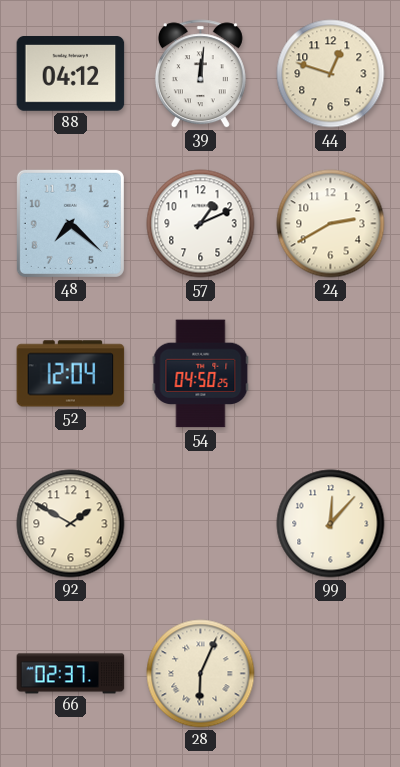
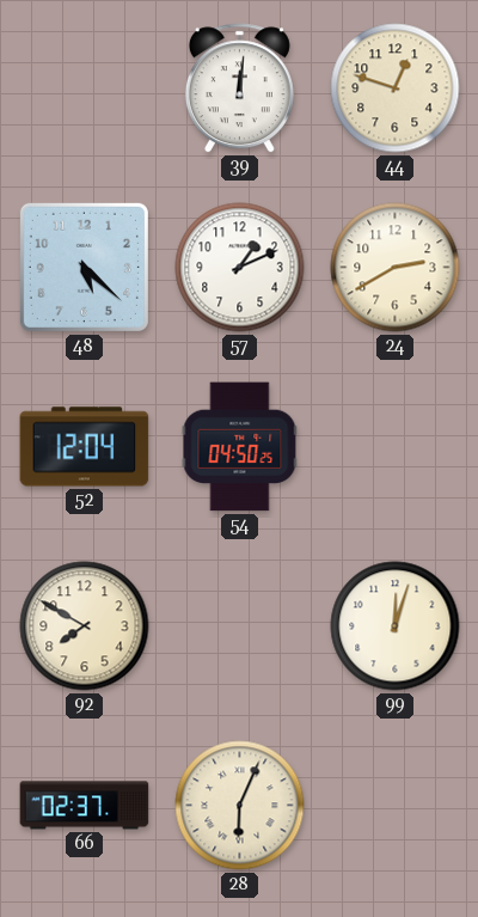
88: 04:12 -> none (71, 74)
48: 7:22 -> 5:22 (84, 267)
92: 1:50 -> 7:50 (85, 626)
99: 12:07 -> 12:03 (396, 626)
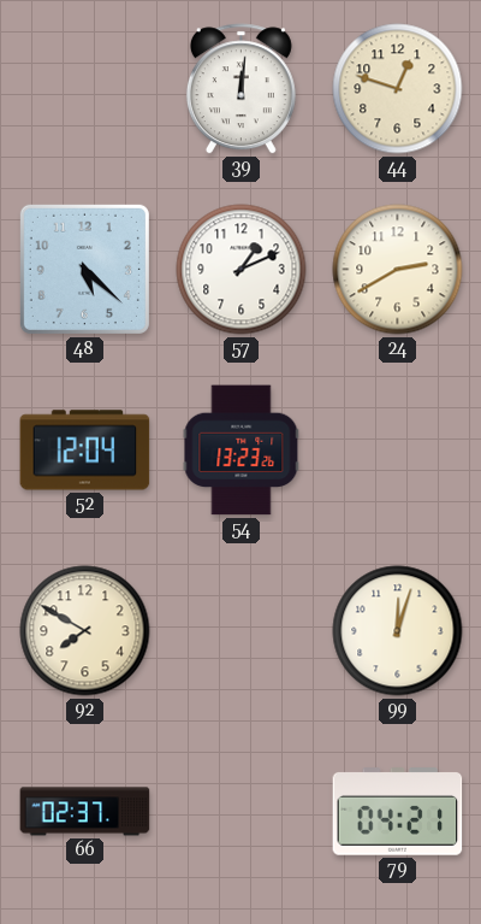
54: 04:50 -> 13:23 (242, 451)
28: 6:04 -> none (240, 806)
79: none -> 04:21 (398, 812)
